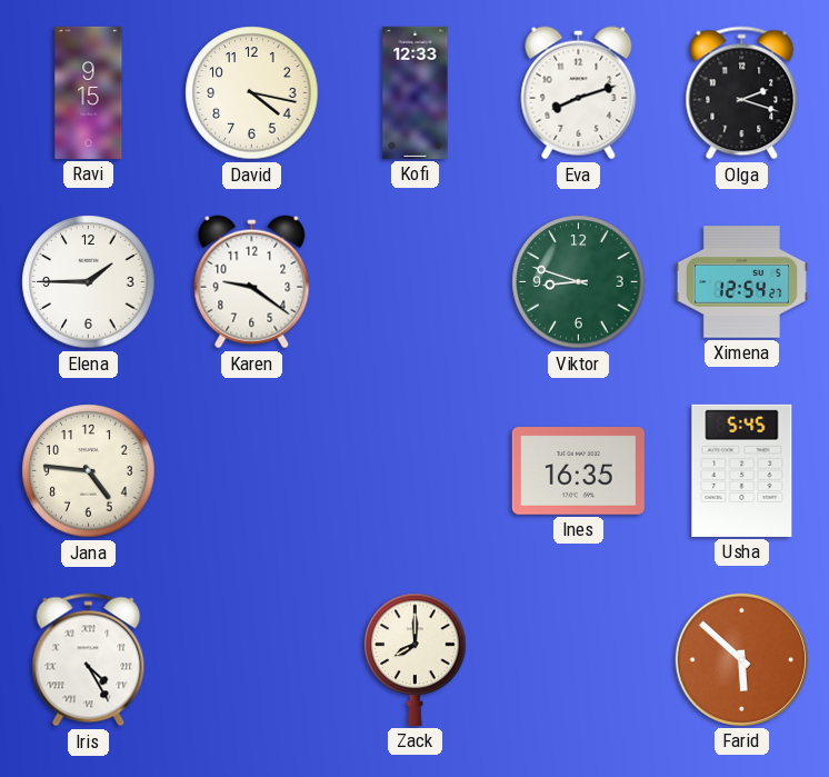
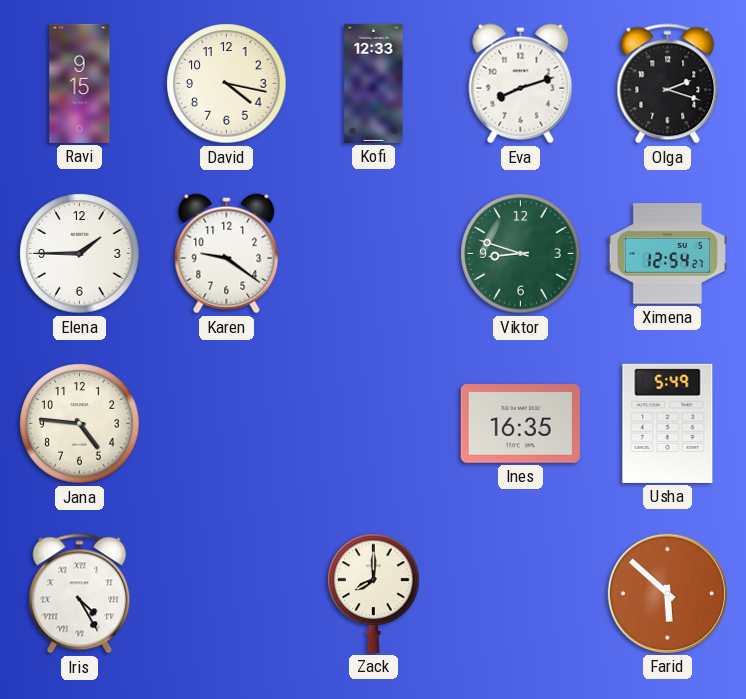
Usha: 5:45 -> 5:49 (668, 423)
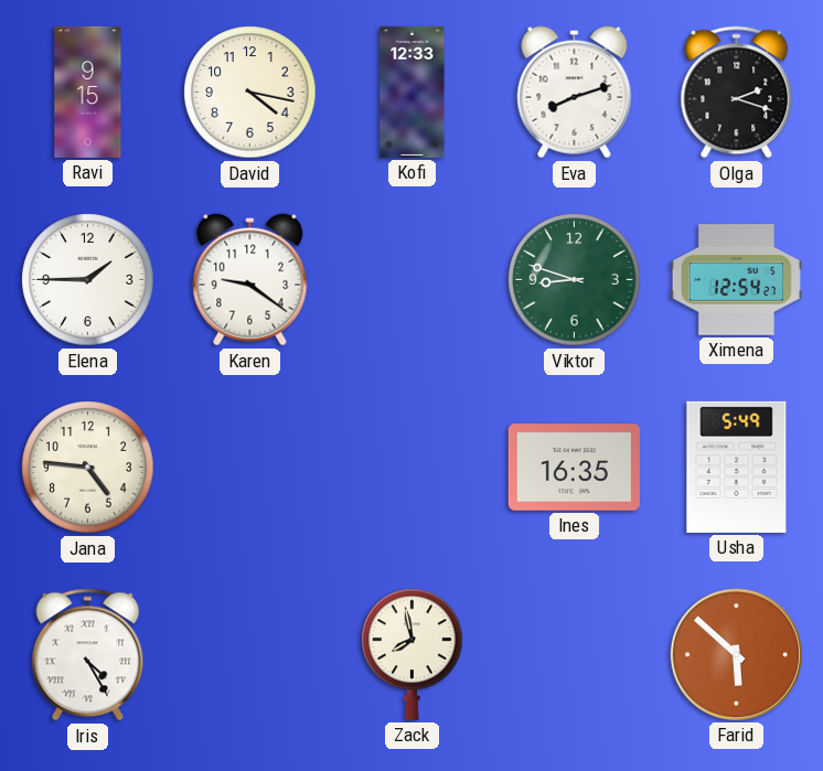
Zack: 8:00 -> 7:58 (413, 654)
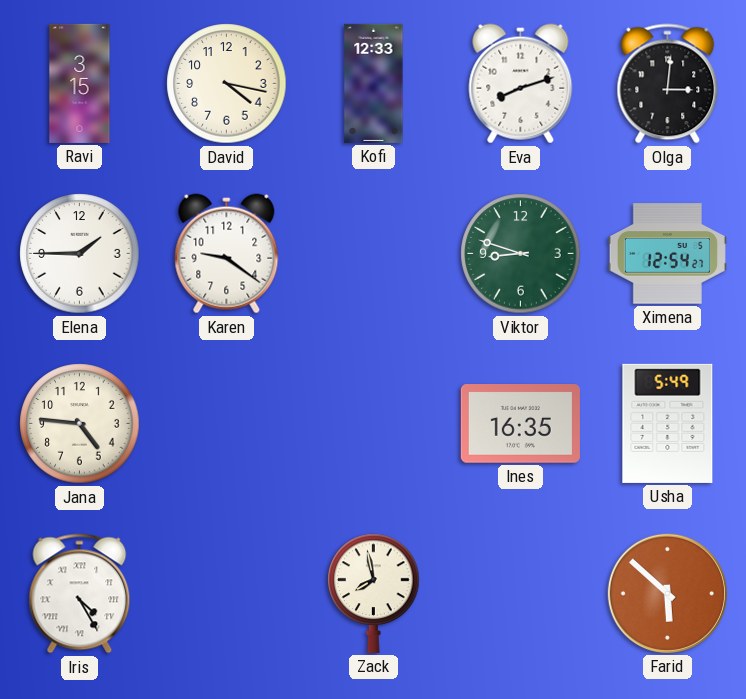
Ravi: 9:15 -> 3:15 (80, 83)
Olga: 2:18 -> 3:01 (668, 84)
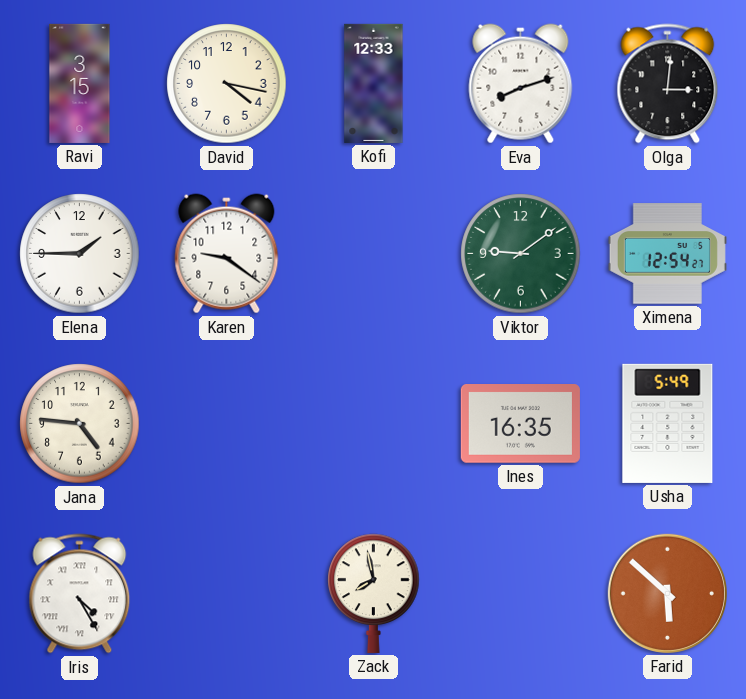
Viktor: 8:48 -> 9:09 (521, 254)
